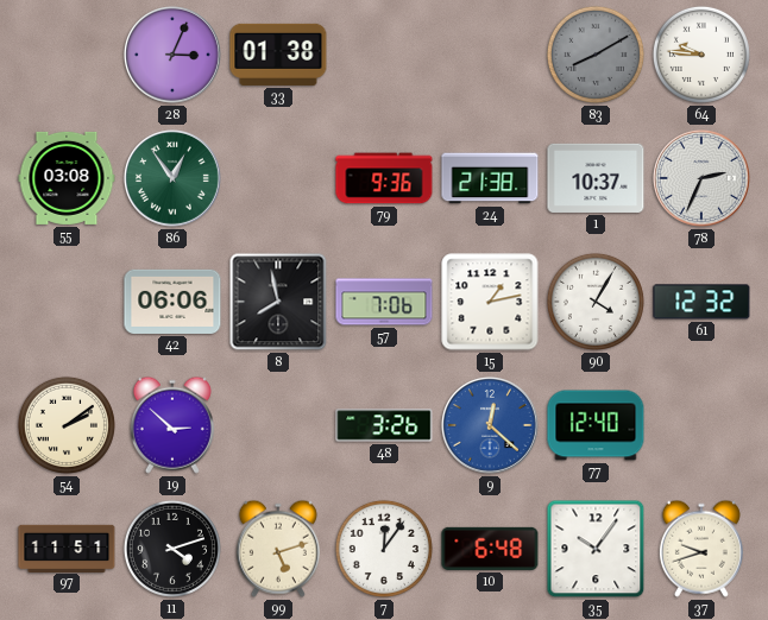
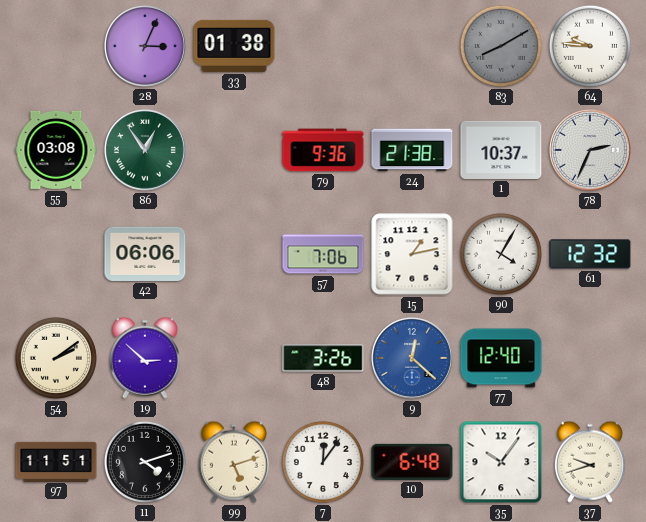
8: 7:58 -> none (278, 302)
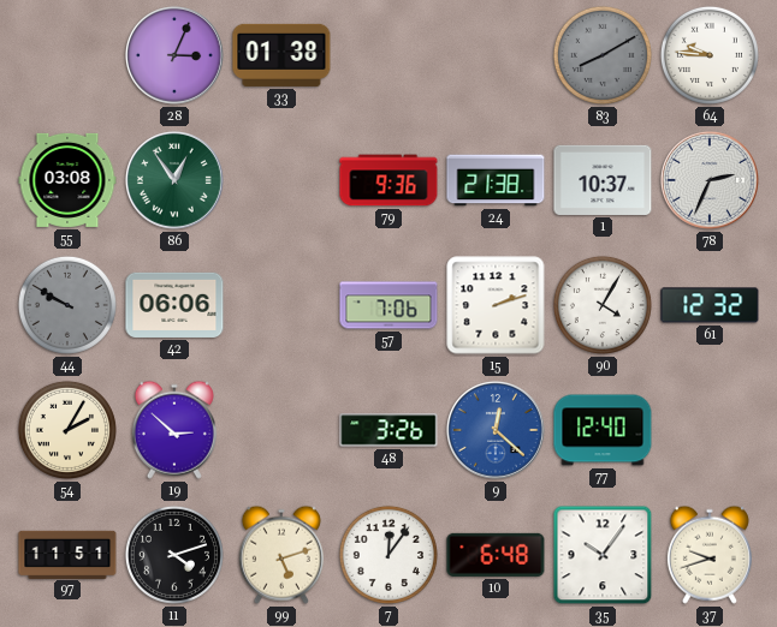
44: none -> 9:50 (67, 305)
15: 1:13 -> 2:12 (496, 305)
54: 2:09 -> 2:05 (67, 430)
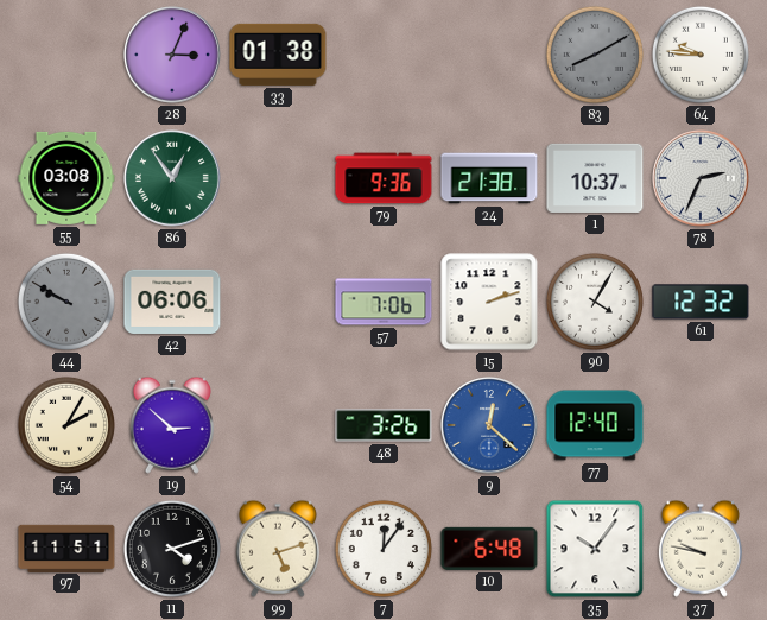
37: 9:42 -> 9:47 (701, 549)
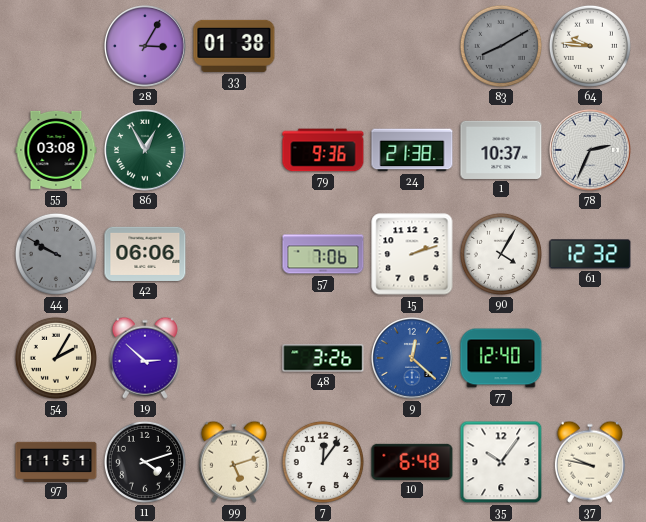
28: 3:04 -> 3:05 (145, 46)
86: 12:54 -> 12:55 (145, 150)
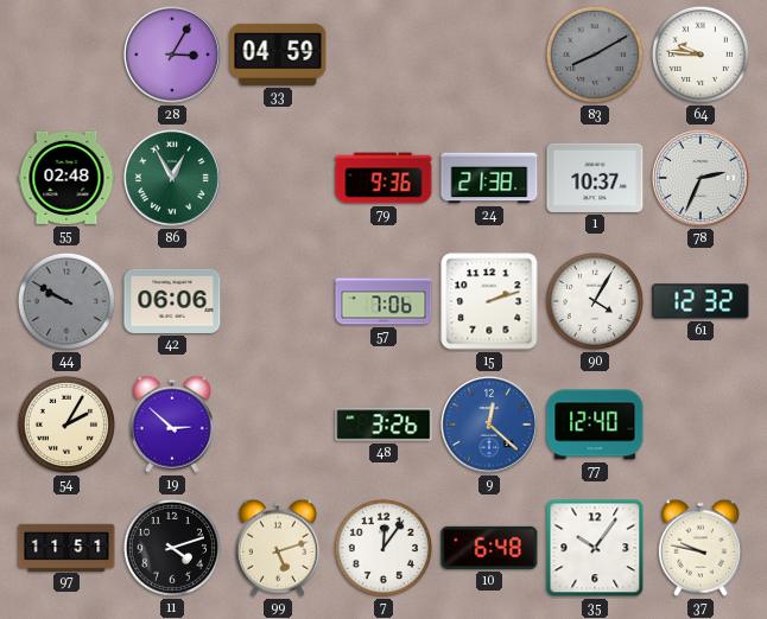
33: 01:38 -> 04:59 (278, 55)
55: 03:08 -> 02:48 (66, 178)
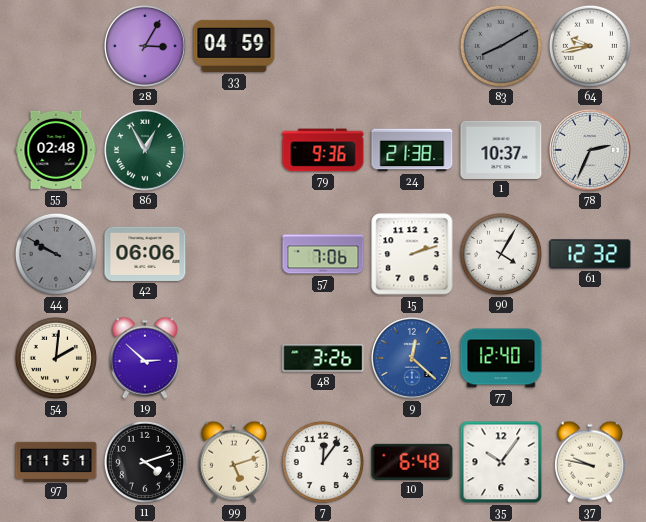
64: 9:46 -> 9:43 (590, 46)
54: 2:05 -> 2:01 (56, 358)
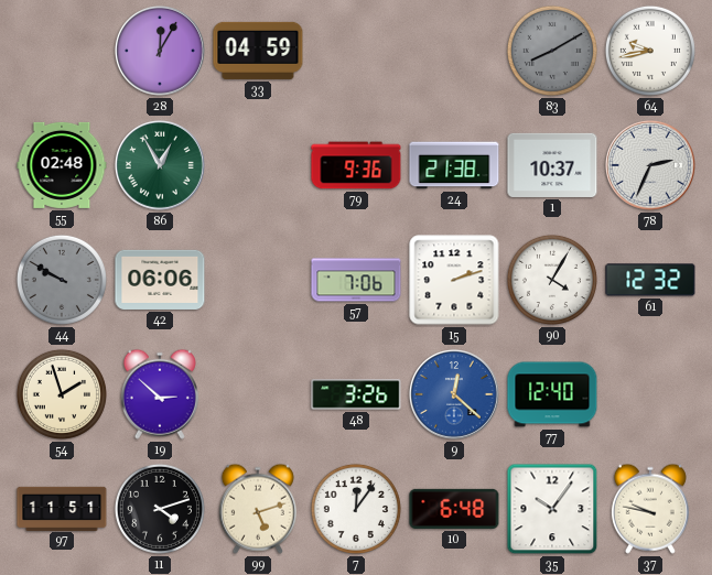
28: 3:05 -> 12:05 (160, 51)
54: 2:01 -> 1:57 (62, 394)
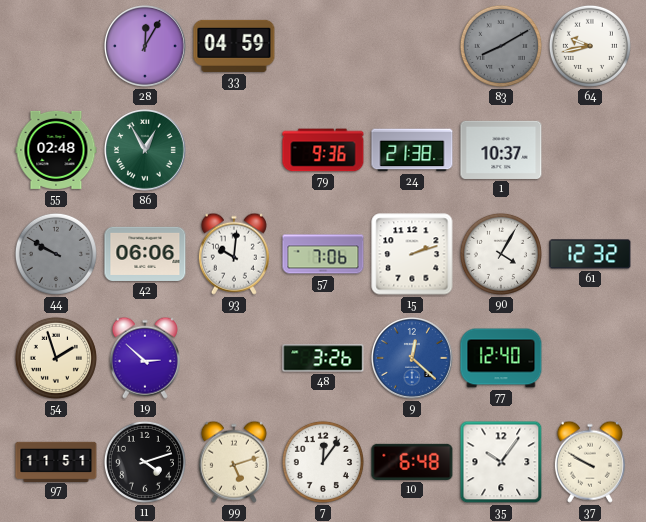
78: 2:34 -> none (650, 165)
93: none -> 10:01 (234, 254)
37: 9:47 -> 9:50 (590, 462)
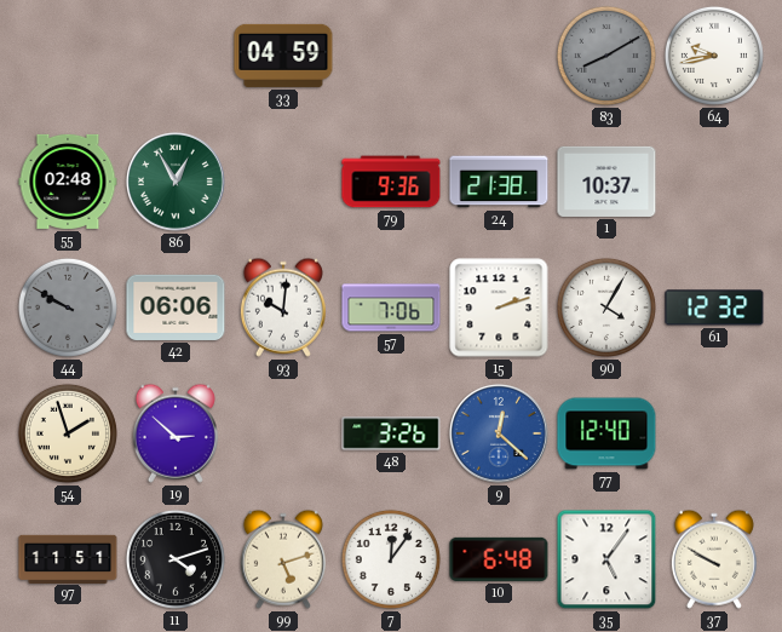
28: 12:05 -> none (145, 46)
35: 10:06 -> 5:06 (606, 559)
